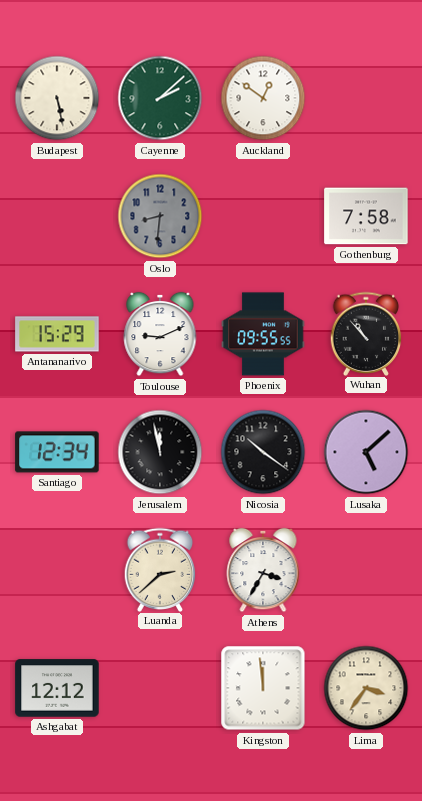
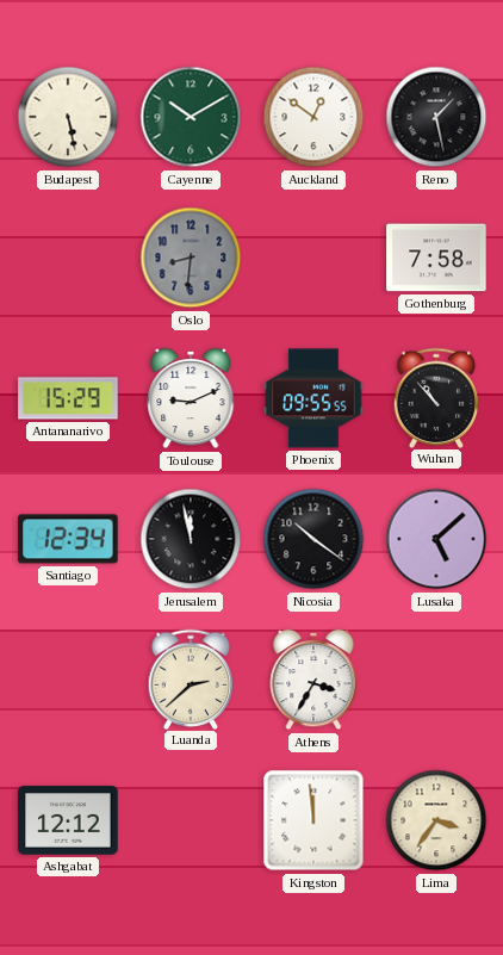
Cayenne: 2:08 -> 10:10 (191, 117)
Reno: none -> 1:28 (436, 117)
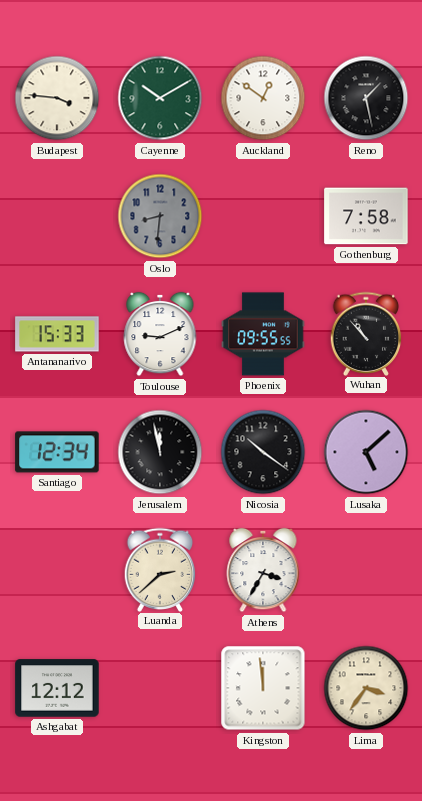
Budapest: 5:28 -> 3:46 (57, 98)
Antananarivo: 15:29 -> 15:33 (57, 334)
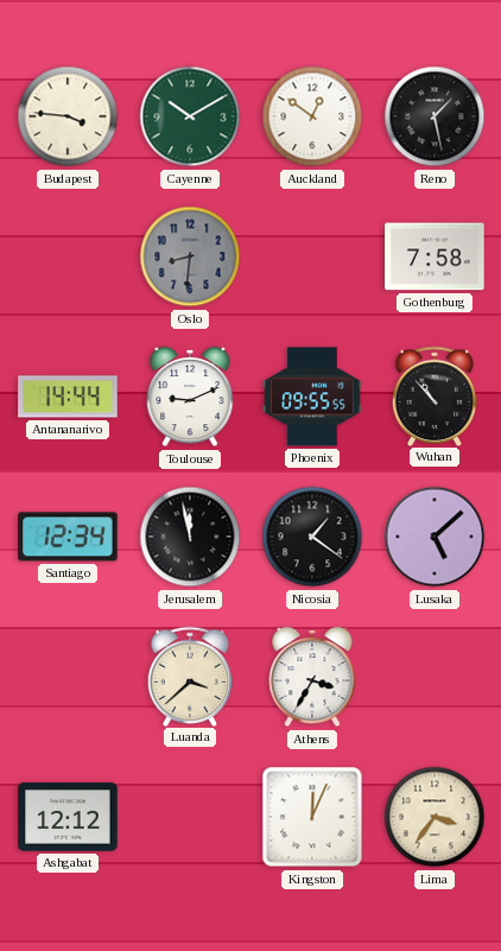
Antananarivo: 15:33 -> 14:44 (68, 397)
Nicosia: 10:21 -> 1:21 (312, 537)
Luanda: 2:38 -> 3:38 (190, 676)
Kingston: 11:59 -> 12:04 (312, 817)
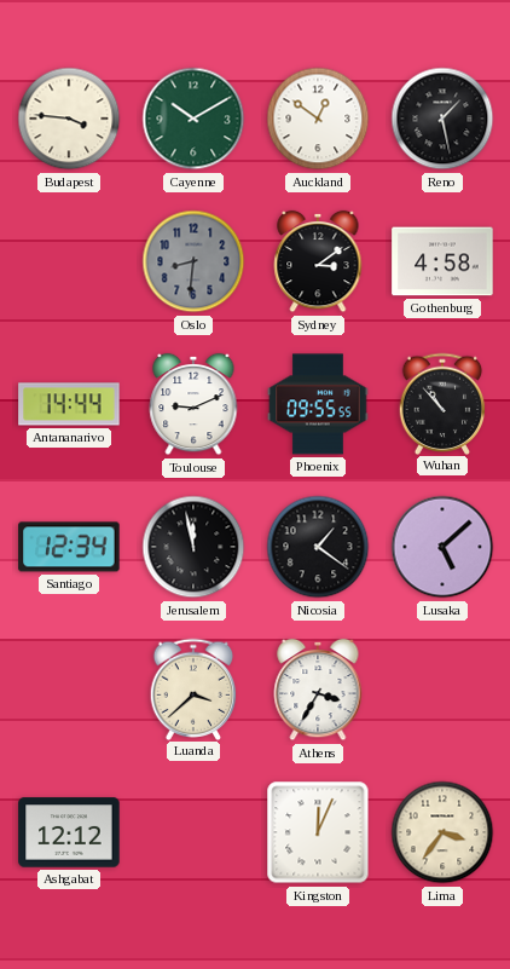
Sydney: none -> 3:09 (318, 261)
Gothenburg: 7:58 -> 4:58 (442, 261)
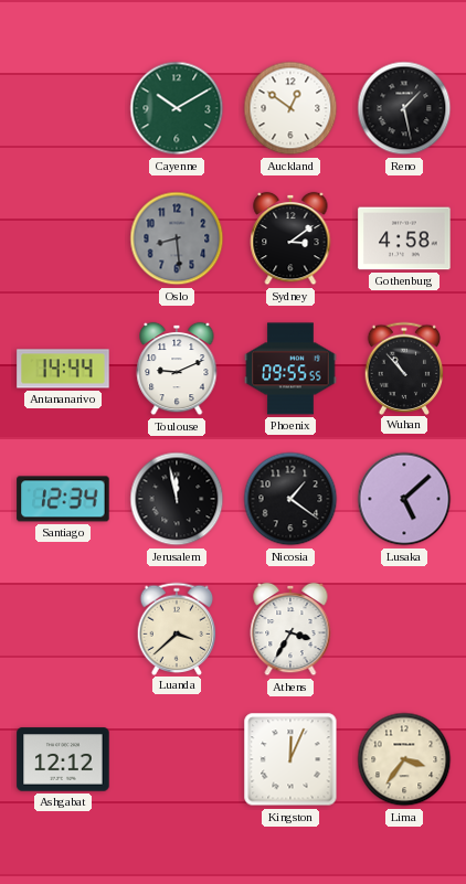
Budapest: 3:46 -> none (69, 119)
Oslo: 8:31 -> 8:29 (177, 238)
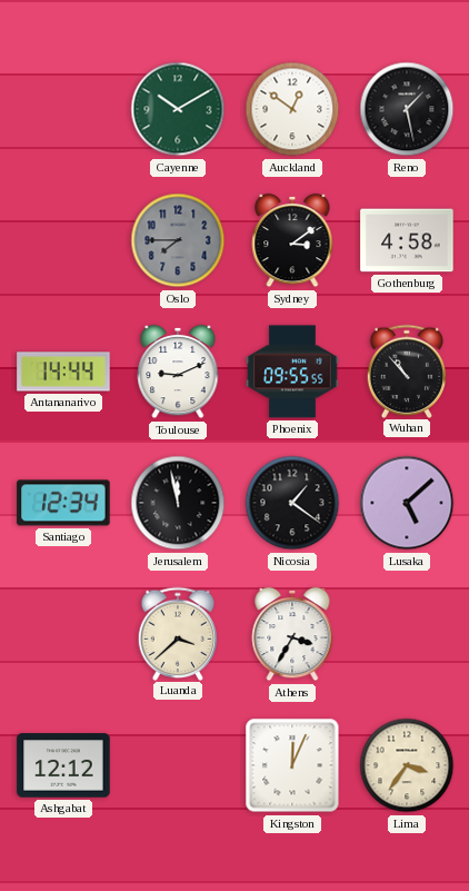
Oslo: 8:29 -> 7:45 (178, 240)
